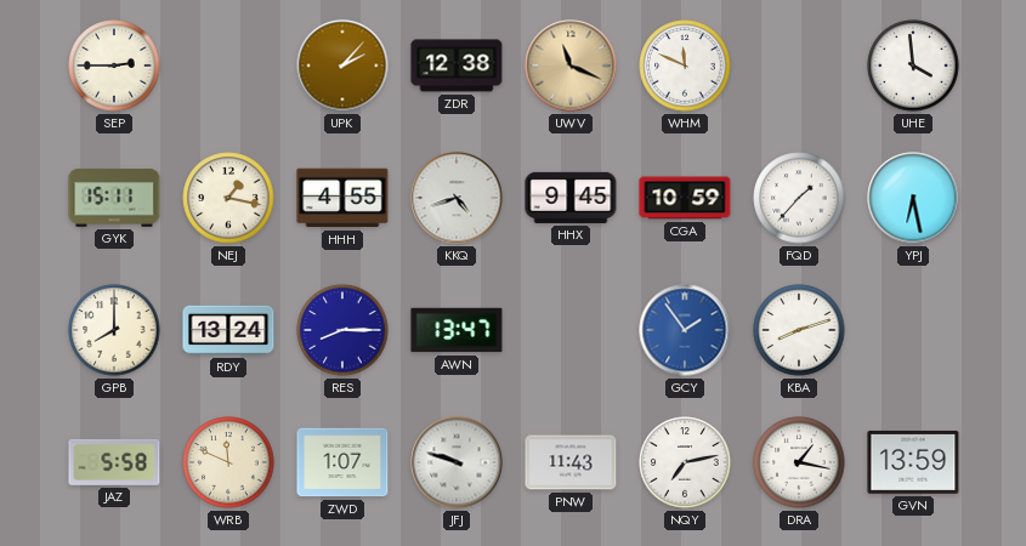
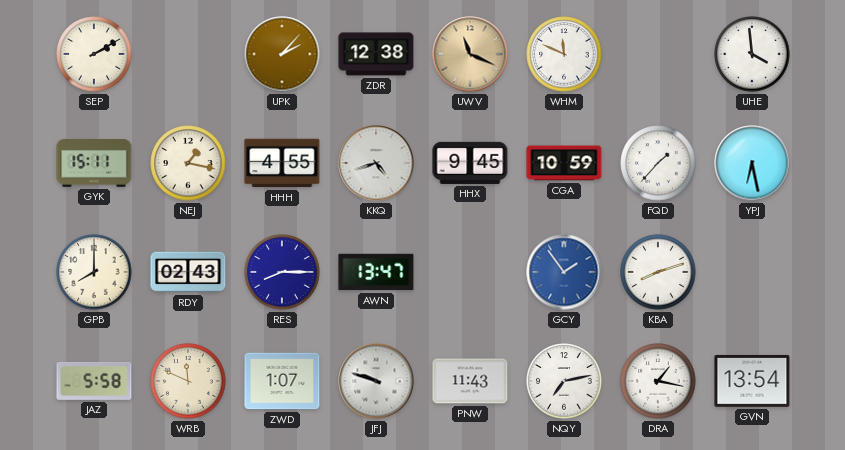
SEP: 2:45 -> 2:10 (94, 54)
RDY: 13:24 -> 02:43 (188, 272)
GVN: 13:59 -> 13:54 (752, 381)
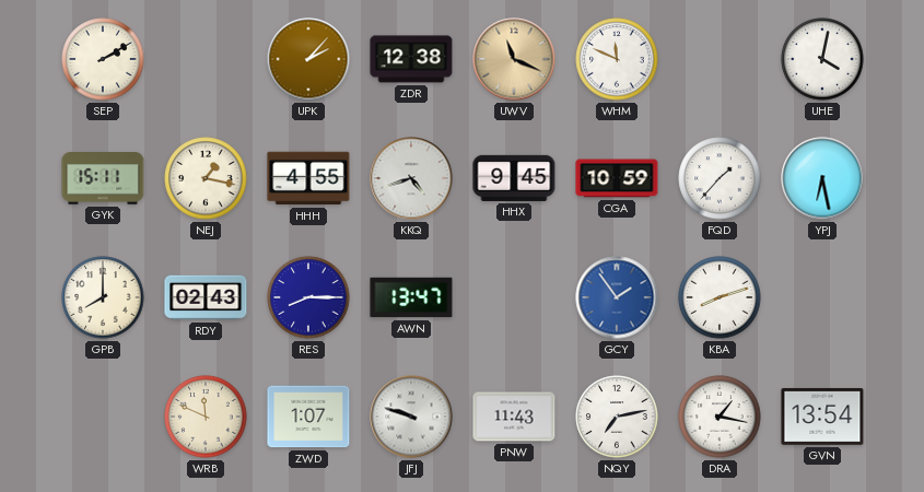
UHE: 3:59 -> 4:02 (822, 59)
JAZ: 5:58 -> none (94, 381)
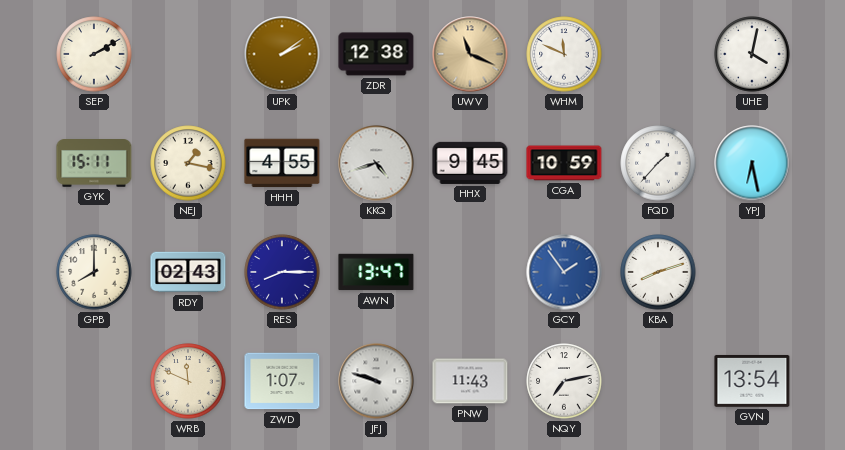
UPK: 2:07 -> 2:09 (282, 54)
DRA: 1:17 -> none (720, 417)
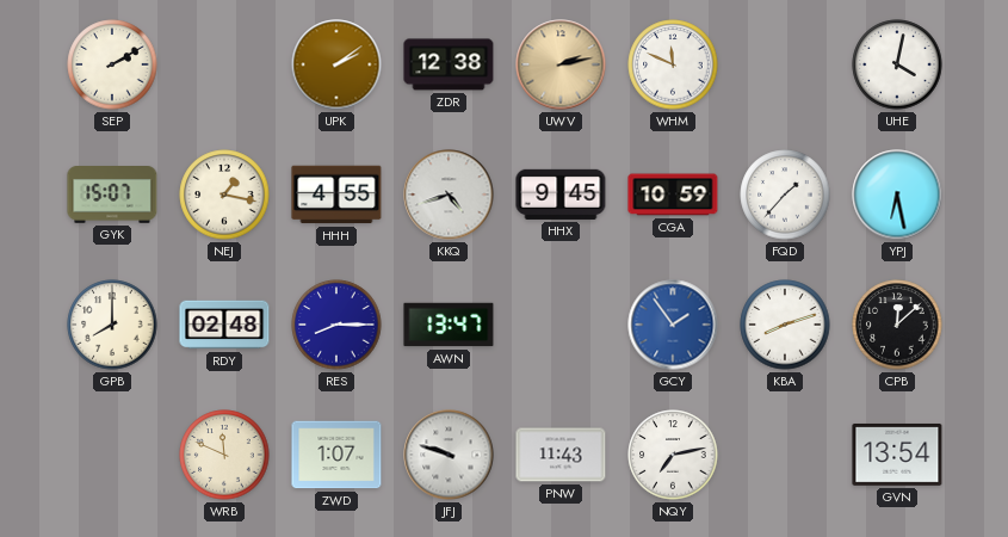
UWV: 11:19 -> 2:13 (561, 64)
GYK: 15:11 -> 15:07 (112, 196)
RDY: 02:43 -> 02:48 (224, 325)
CPB: none -> 12:08 (897, 325)
